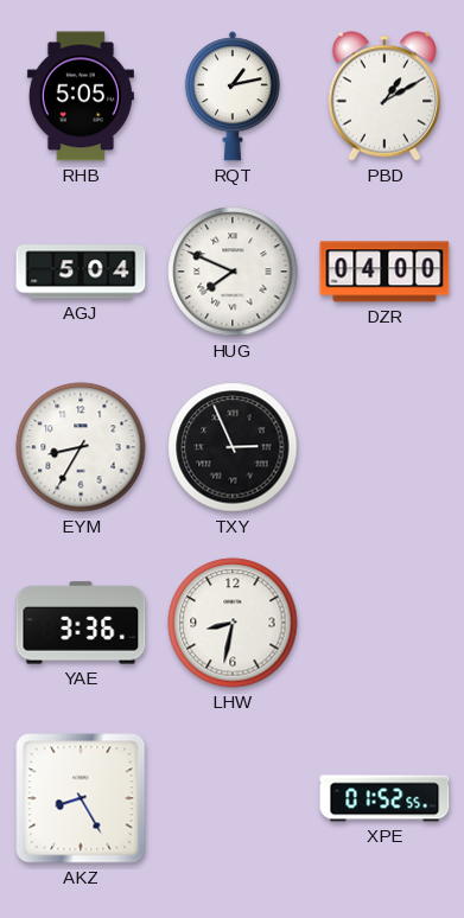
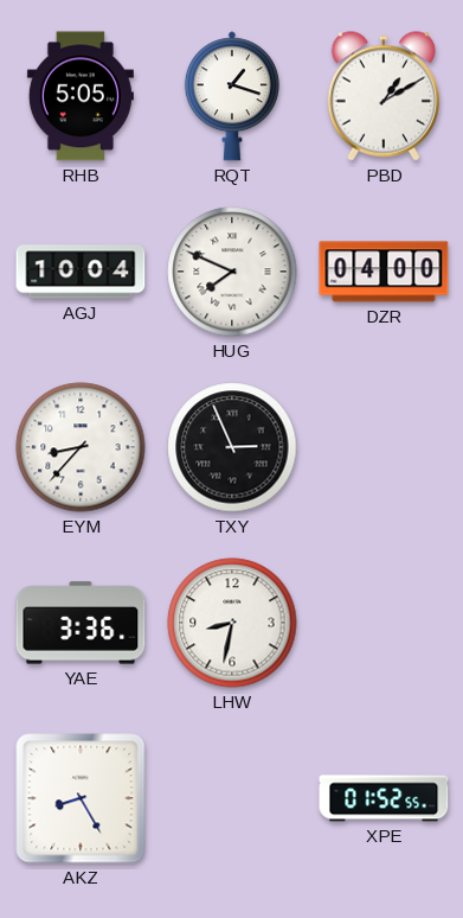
RQT: 1:13 -> 1:18 (232, 96)
AGJ: 5:04 -> 10:04 (81, 272)
EYM: 8:35 -> 8:37 (81, 447)
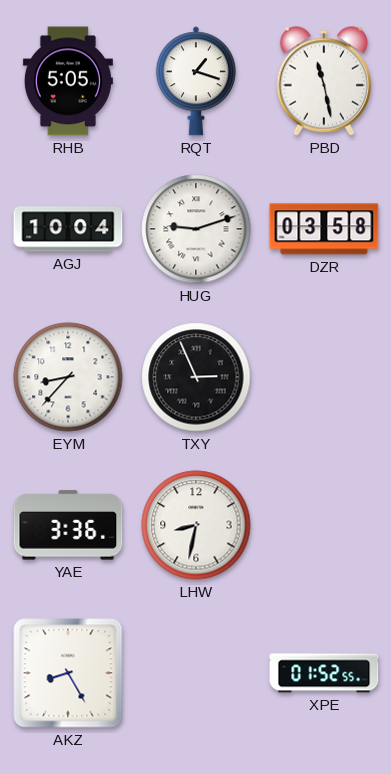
PBD: 1:10 -> 11:28 (323, 81)
HUG: 7:49 -> 9:12 (196, 229)
DZR: 04:00 -> 03:58 (324, 229)
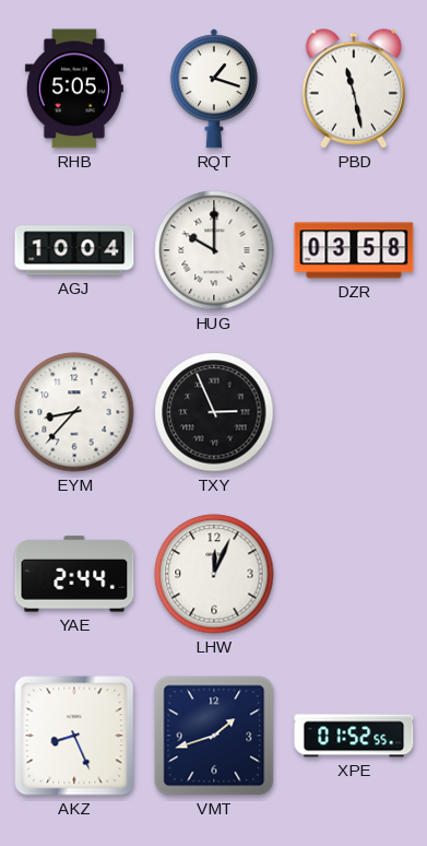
HUG: 9:12 -> 10:00 (214, 250)
YAE: 3:36 -> 2:44 (74, 574)
LHW: 8:32 -> 12:04 (214, 574)
AKZ: 8:25 -> 8:26 (74, 736)
VMT: none -> 1:42 (214, 736)
